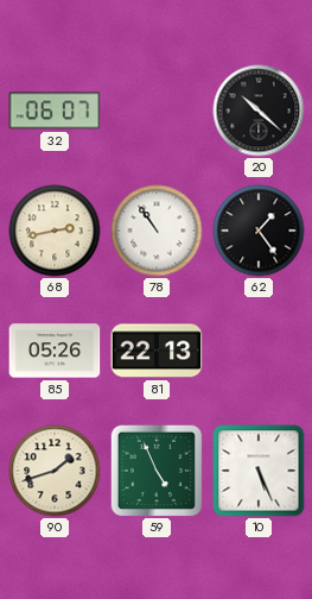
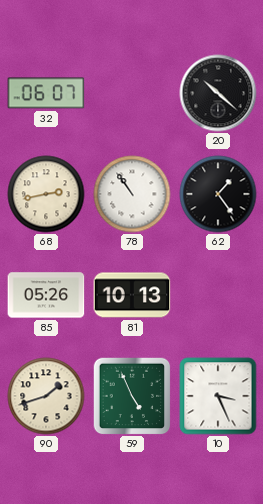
81: 22:13 -> 10:13 (132, 295)
10: 5:26 -> 3:26 (218, 396)
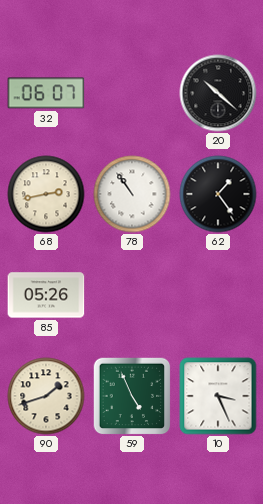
81: 10:13 -> none (132, 295)
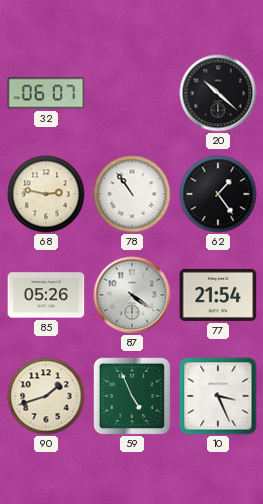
68: 2:43 -> 2:47 (46, 194)
87: none -> 4:21 (132, 295)
77: none -> 21:54 (218, 295)
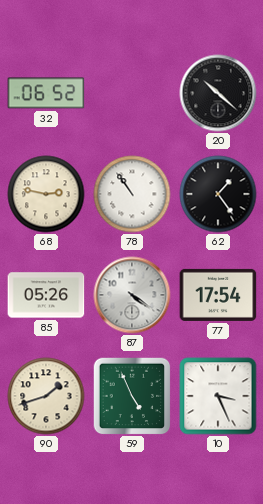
32: 06:07 -> 06:52 (46, 93)
77: 21:54 -> 17:54 (218, 295)
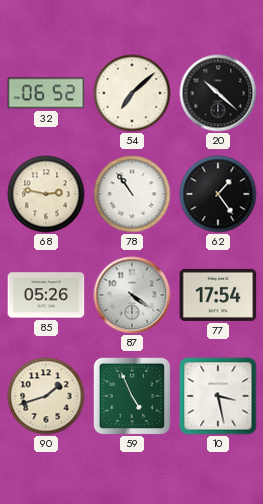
54: none -> 7:08 (132, 93)
10: 3:26 -> 3:28 (218, 396)
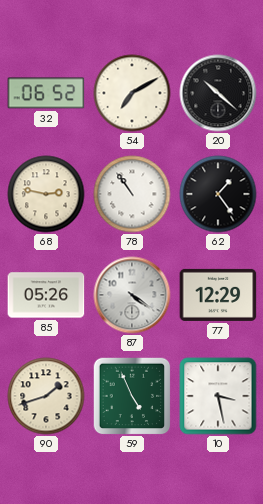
54: 7:08 -> 7:10 (132, 93)
77: 17:54 -> 12:29 (218, 295)
